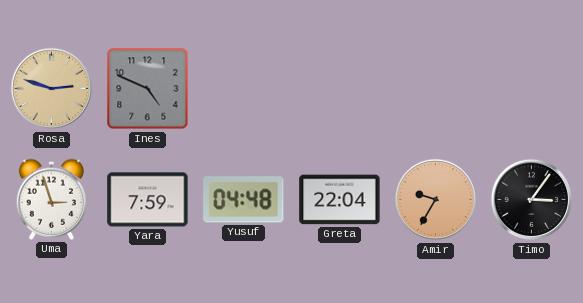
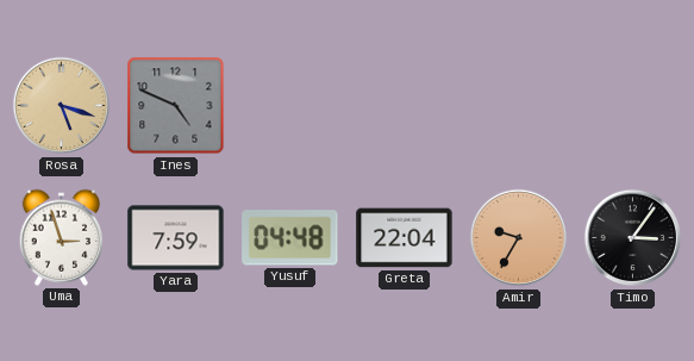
Rosa: 2:48 -> 5:18 (62, 106)
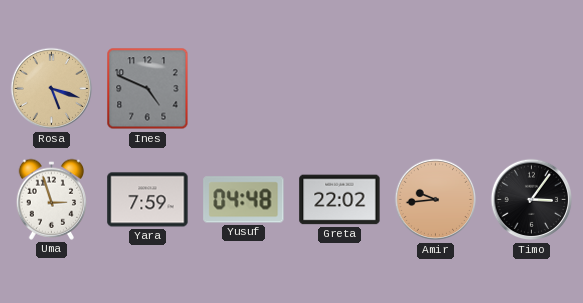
Greta: 22:04 -> 22:02 (340, 200)
Amir: 9:35 -> 9:44 (436, 200)
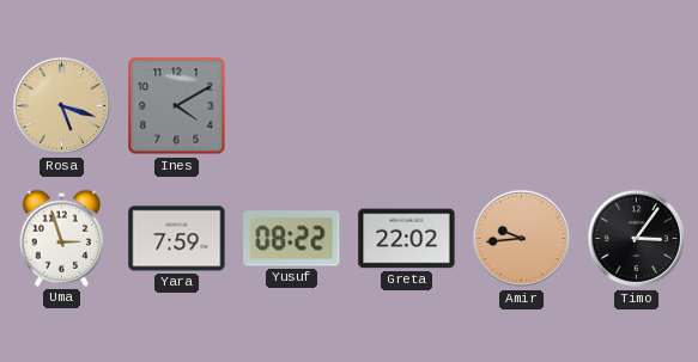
Ines: 4:49 -> 4:10 (177, 106)
Yusuf: 04:48 -> 08:22 (292, 239)
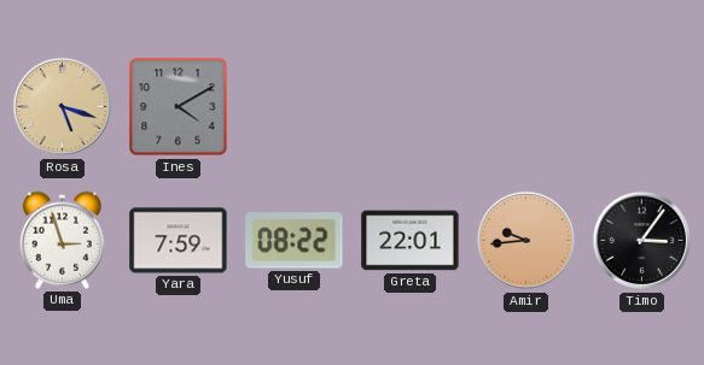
Greta: 22:02 -> 22:01 (411, 241)
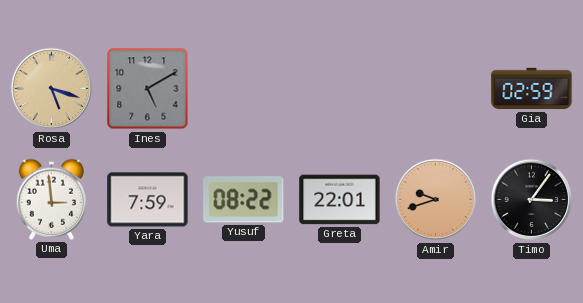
Ines: 4:10 -> 5:10 (148, 89)
Gia: none -> 02:59 (532, 89)
Uma: 2:57 -> 2:59 (51, 199)
Amir: 9:44 -> 9:42 (436, 200)
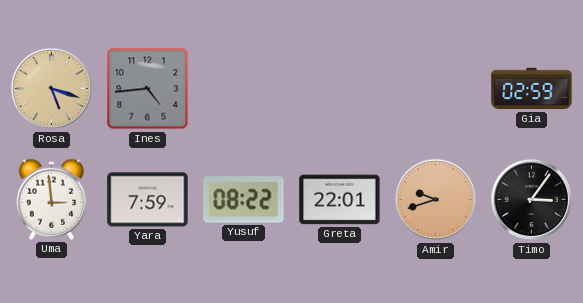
Ines: 5:10 -> 4:44 (148, 89)
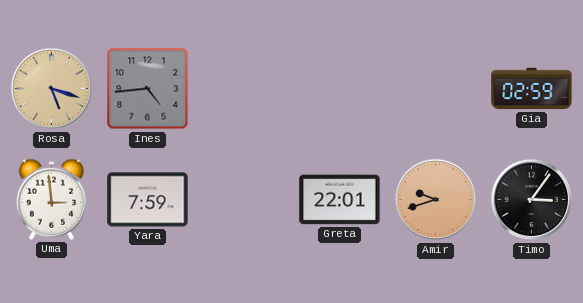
Yusuf: 08:22 -> none (244, 200)
